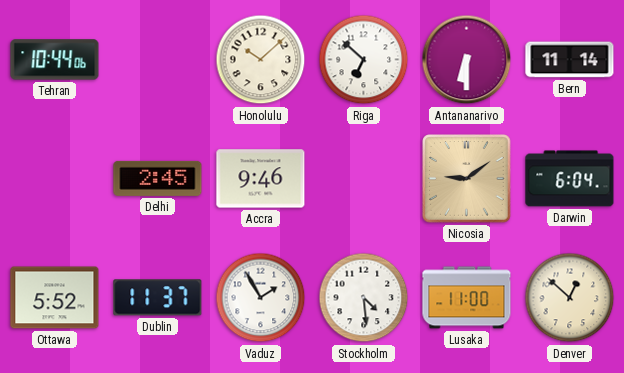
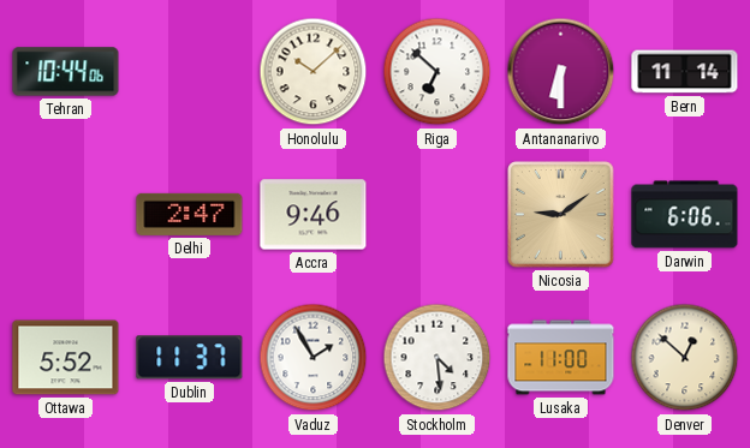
Delhi: 2:45 -> 2:47 (190, 214)
Darwin: 6:04 -> 6:06 (685, 215)
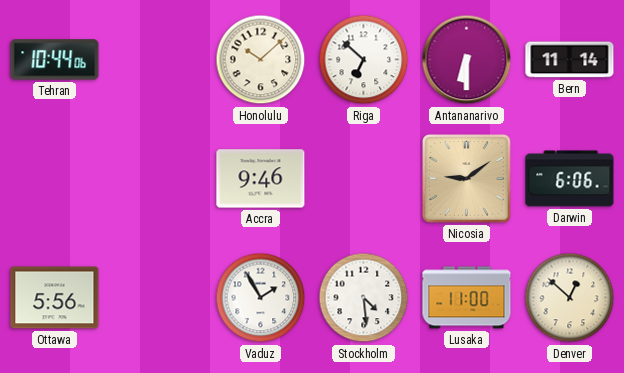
Delhi: 2:47 -> none (190, 214)
Ottawa: 5:52 -> 5:56 (55, 298)
Dublin: 11:37 -> none (190, 358)
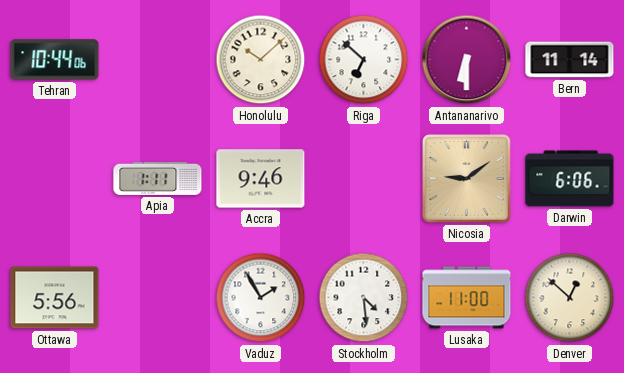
Apia: none -> 1:11 (158, 178)
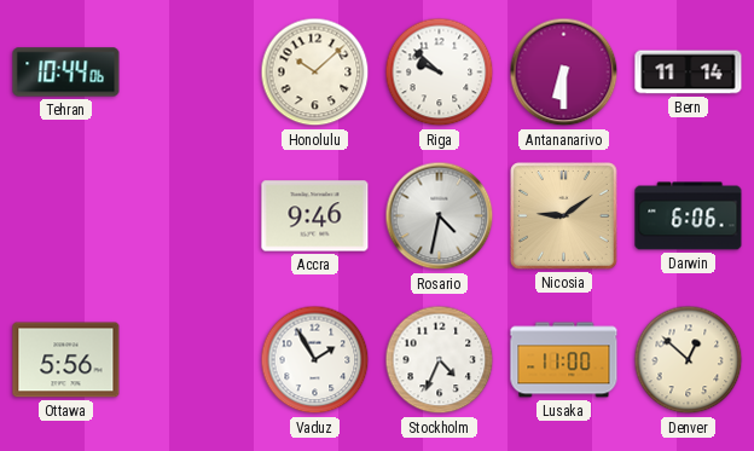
Riga: 6:52 -> 9:52 (440, 73)
Apia: 1:11 -> none (158, 178)
Rosario: none -> 4:32 (440, 216)
Stockholm: 4:29 -> 4:34 (440, 360)
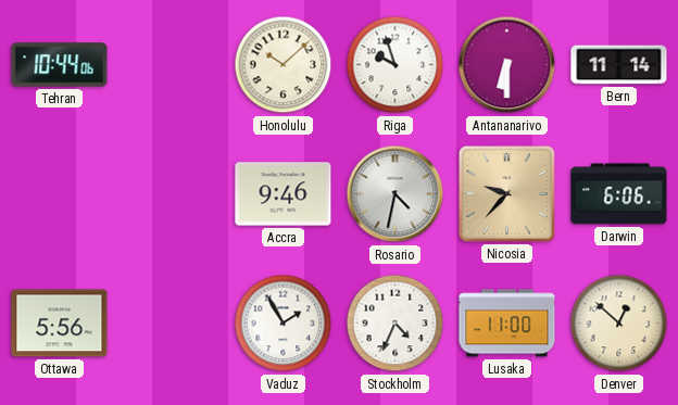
Riga: 9:52 -> 9:57 (395, 65)
Nicosia: 9:09 -> 9:37 (507, 194)
